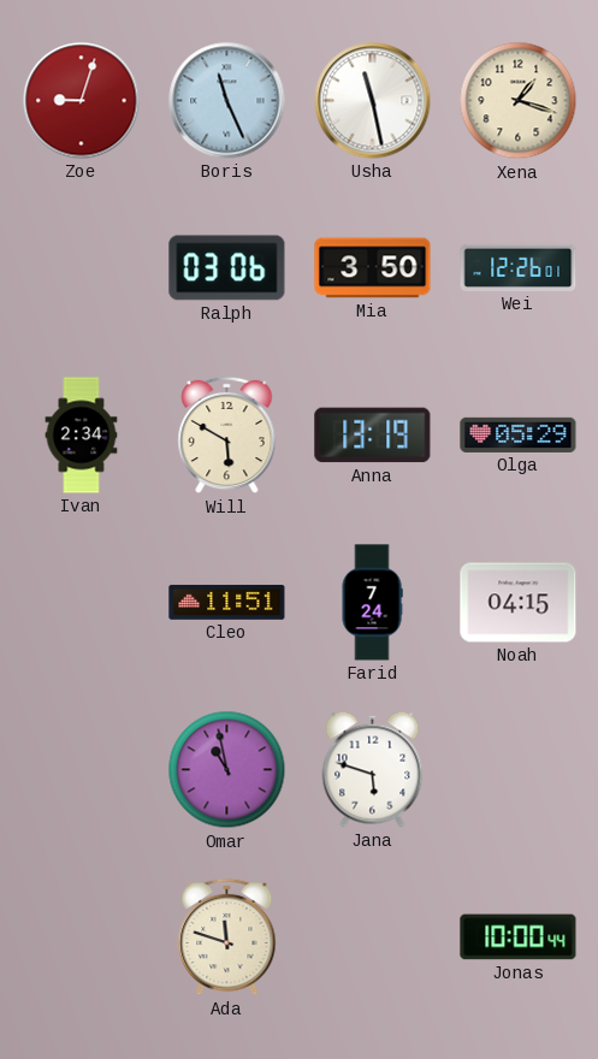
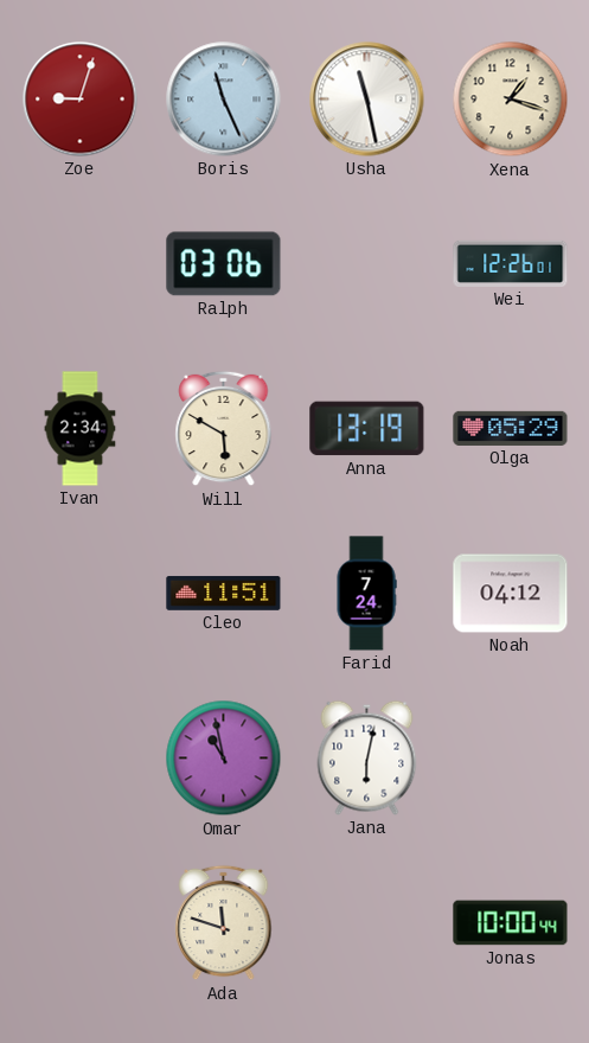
Mia: 3:50 -> none (373, 268)
Noah: 04:15 -> 04:12 (511, 594)
Jana: 5:48 -> 6:02 (367, 757)
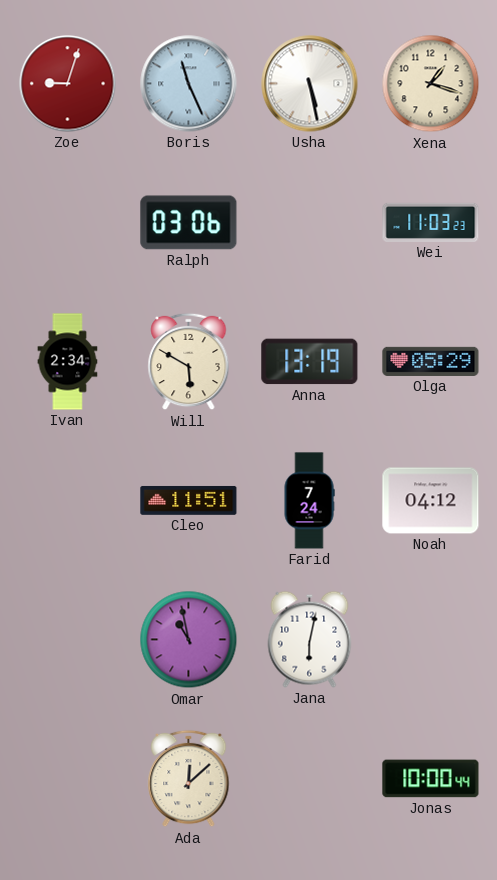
Usha: 11:28 -> 5:28 (310, 84)
Wei: 12:26 -> 11:03 (431, 222)
Ada: 11:48 -> 12:08 (189, 779)
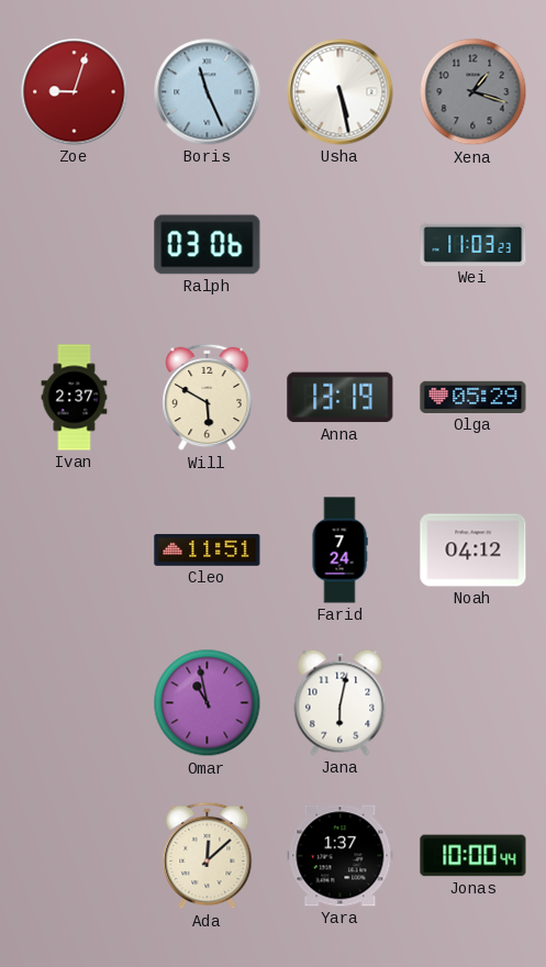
Xena dial: cream -> grey (473, 92)
Ivan: 2:34 -> 2:37 (75, 398)
Yara: none -> 1:37 (341, 856)
